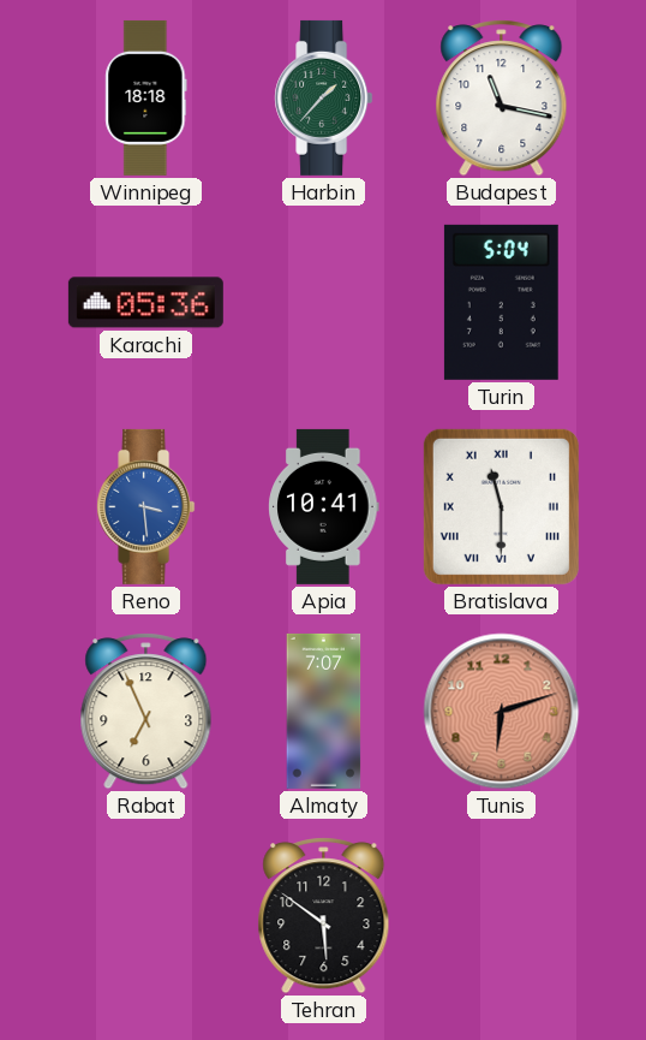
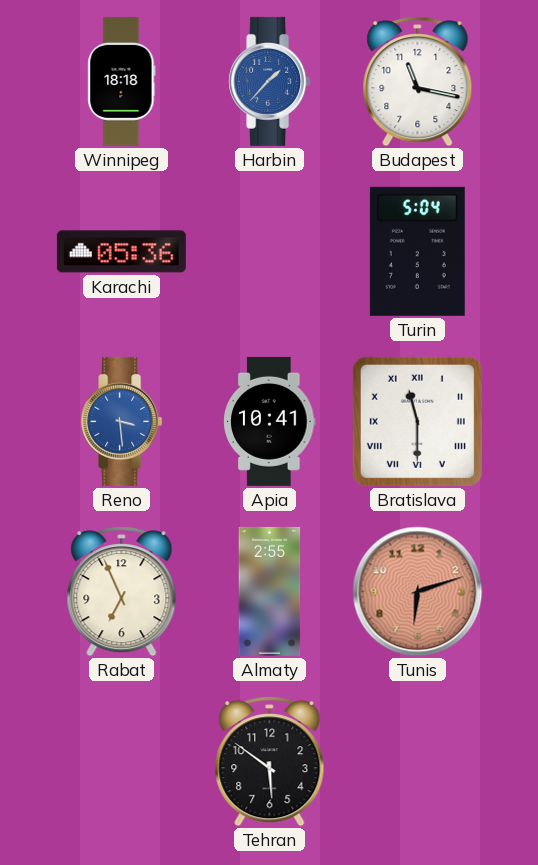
Harbin dial: green -> blue (270, 81)
Almaty: 7:07 -> 2:55 (270, 591)
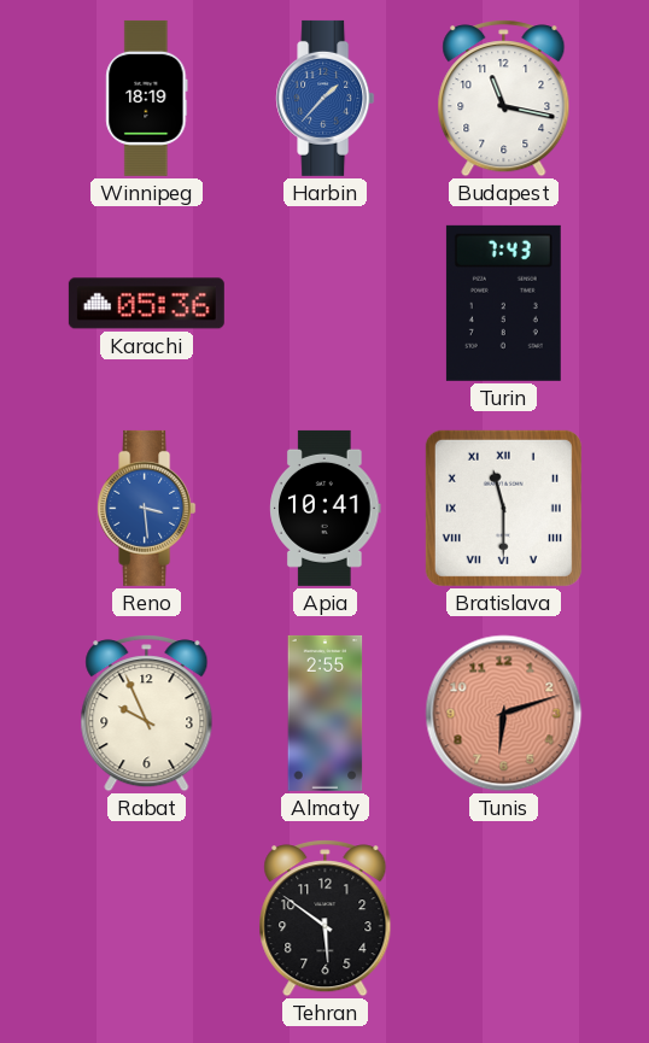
Winnipeg: 18:18 -> 18:19 (147, 98)
Turin: 5:04 -> 7:43 (503, 303)
Rabat: 6:56 -> 9:56 (147, 714)
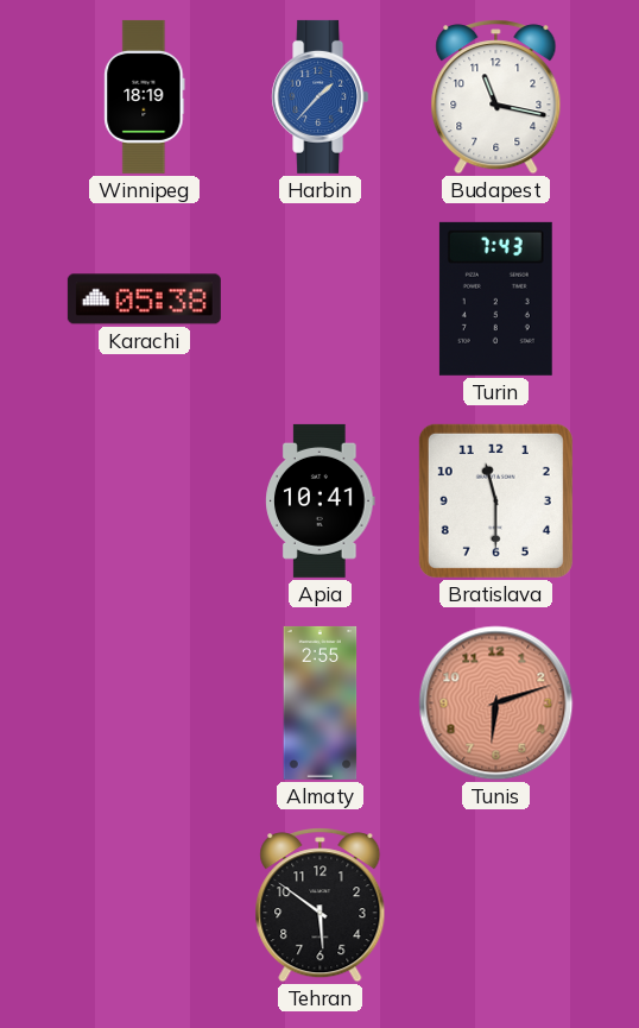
Karachi: 05:36 -> 05:38 (144, 299)
Reno: 3:29 -> none (147, 508)
Bratislava numerals: Roman -> Arabic (495, 500)
Rabat: 9:56 -> none (147, 714)
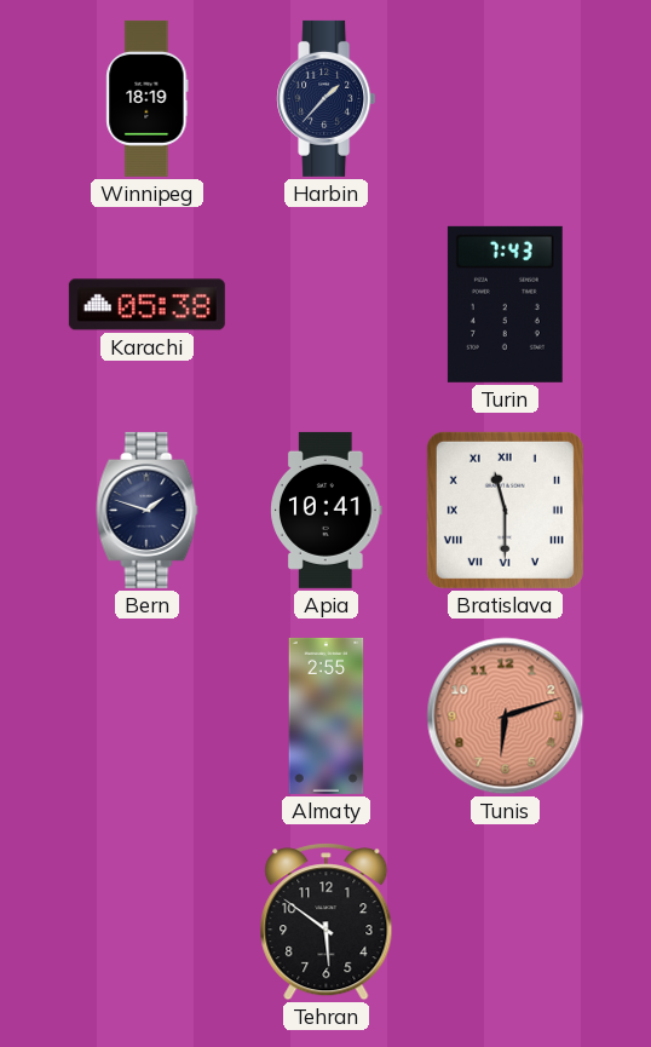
Harbin dial: blue -> navy (327, 98)
Budapest: 11:17 -> none (496, 97)
Bern: none -> 1:48 (148, 510)
Bratislava numerals: Arabic -> Roman (505, 510)
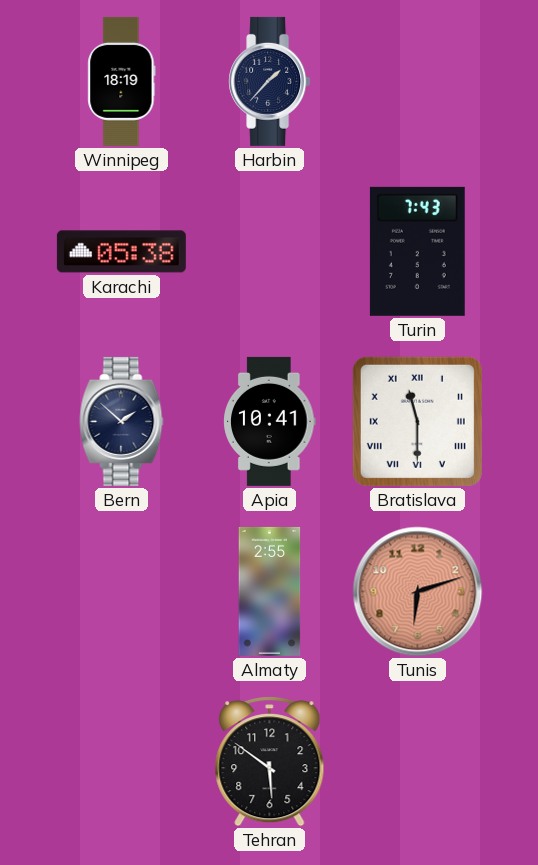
Bern: 1:48 -> 1:52 (122, 421)
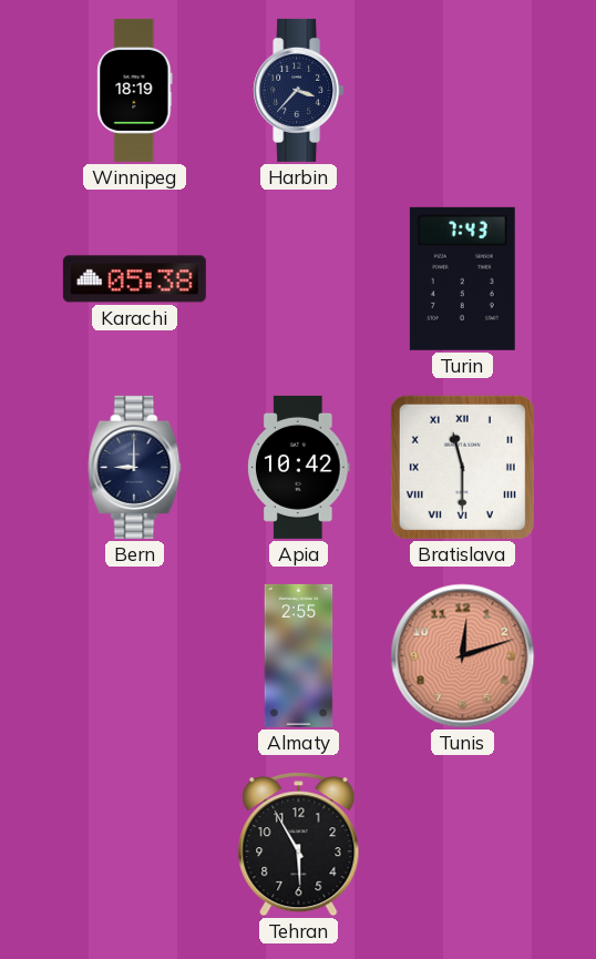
Harbin: 1:37 -> 3:37 (299, 90)
Bern: 1:52 -> 9:00 (135, 467)
Apia: 10:41 -> 10:42 (299, 467)
Tunis: 6:12 -> 12:12 (463, 656)
Tehran: 5:51 -> 5:55 (299, 845)
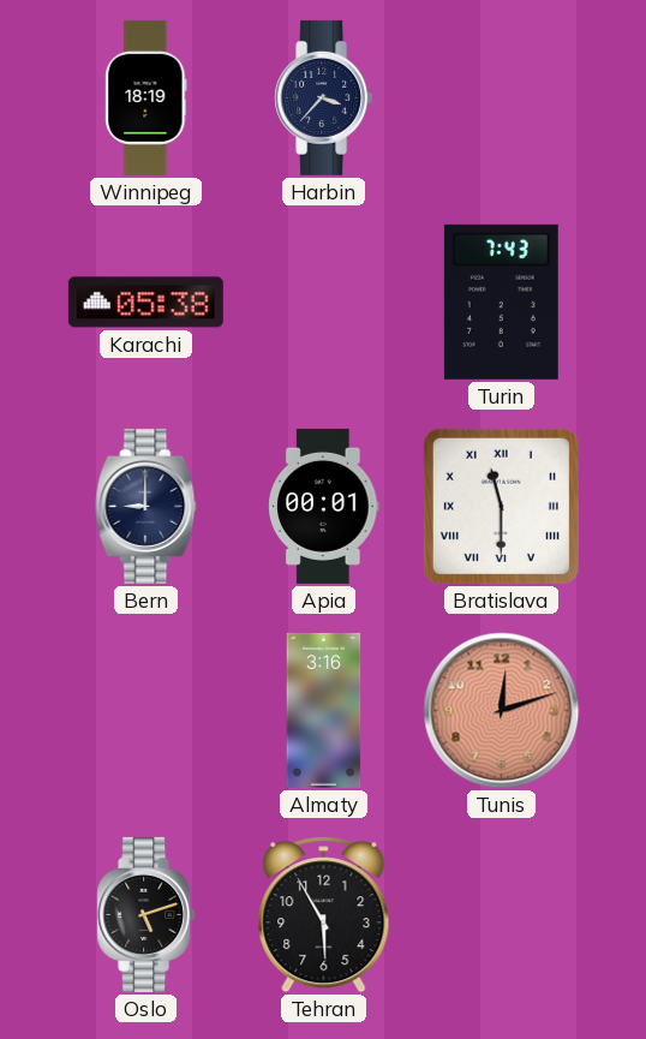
Apia: 10:42 -> 00:01 (324, 506)
Almaty: 2:55 -> 3:16 (324, 710)
Oslo: none -> 5:12 (146, 914)
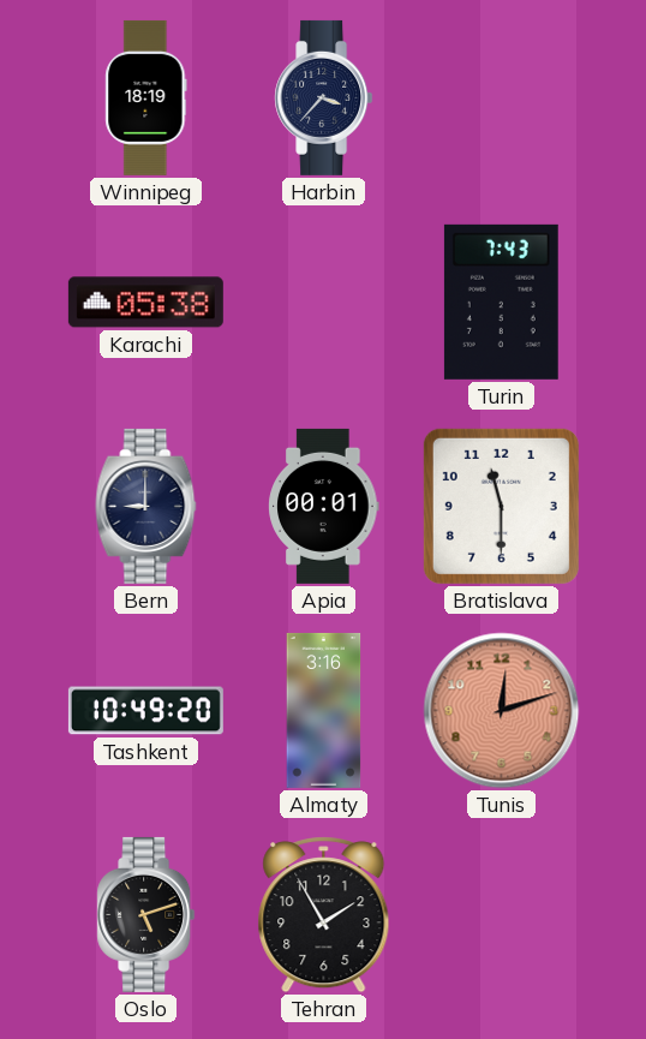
Bratislava numerals: Roman -> Arabic (501, 506)
Tashkent: none -> 10:49 (145, 711)
Tehran: 5:55 -> 1:55 (324, 915)
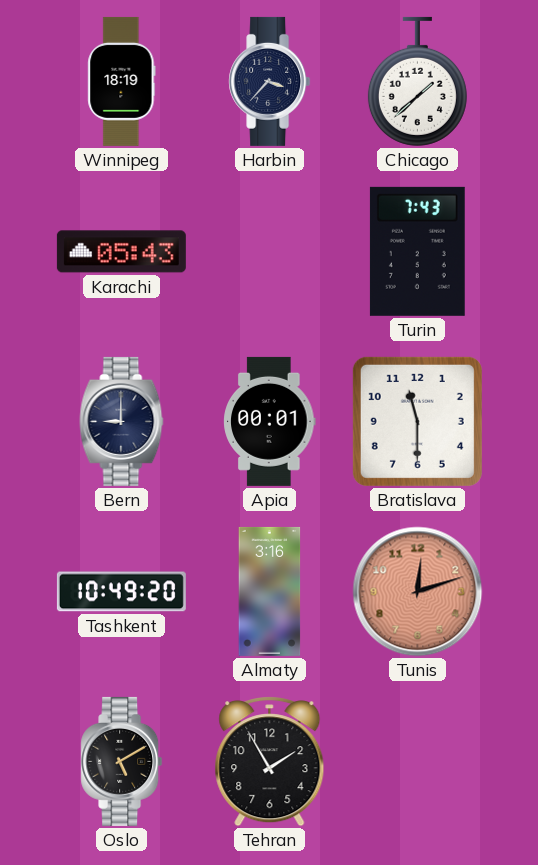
Chicago: none -> 1:38 (417, 81)
Karachi: 05:38 -> 05:43 (121, 252)
Oslo: 5:12 -> 5:10 (122, 761)
